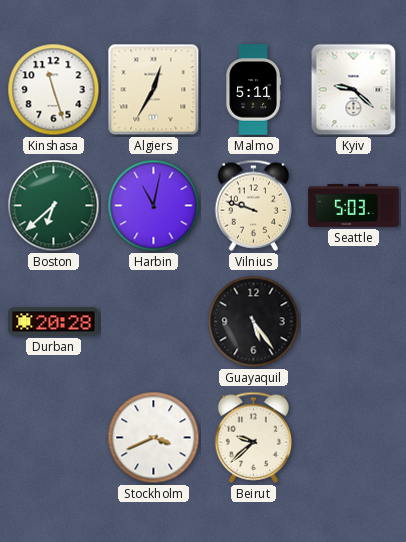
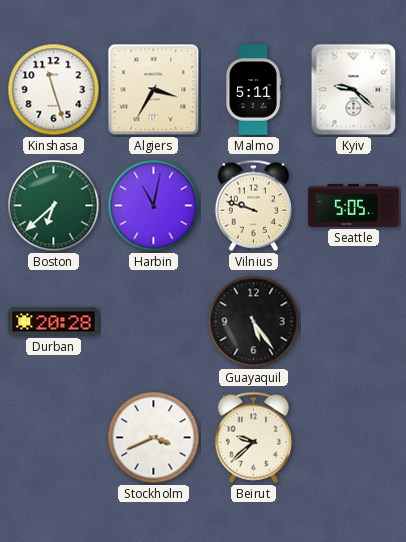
Algiers: 12:35 -> 3:35 (154, 90)
Seattle: 5:03 -> 5:05 (354, 205)
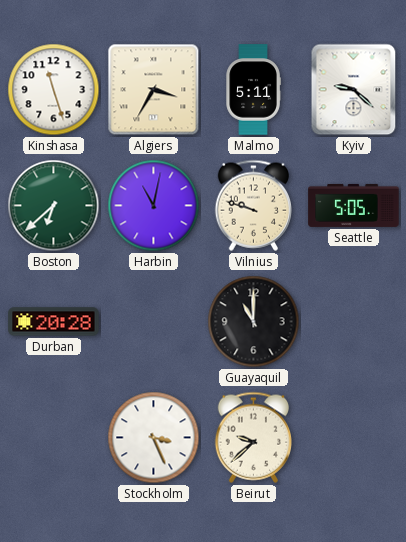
Guayaquil: 5:24 -> 11:00 (254, 322)
Stockholm: 3:41 -> 3:26 (154, 438)
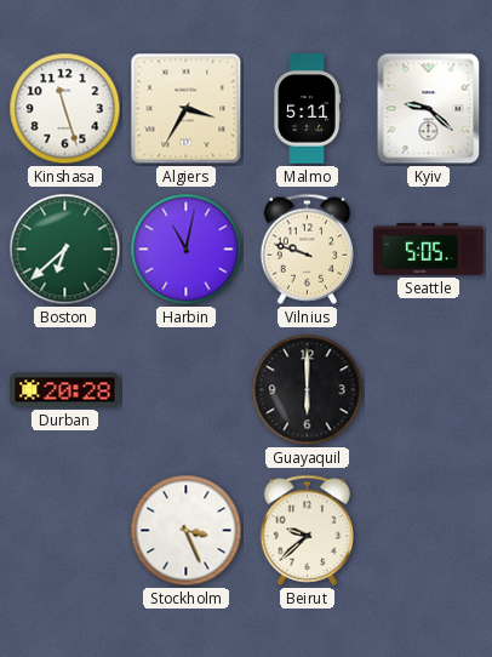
Guayaquil: 11:00 -> 6:00 (308, 390)
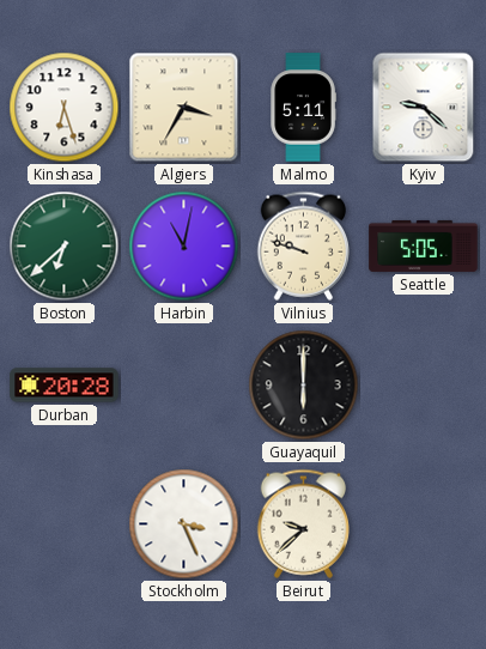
Kinshasa: 11:27 -> 6:27 (65, 108)
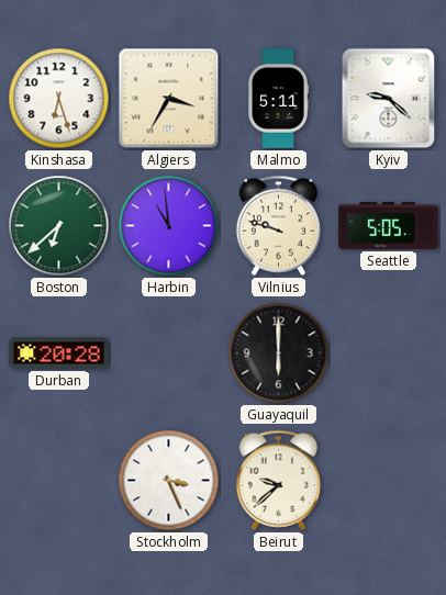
Harbin: 11:02 -> 10:59 (169, 226)
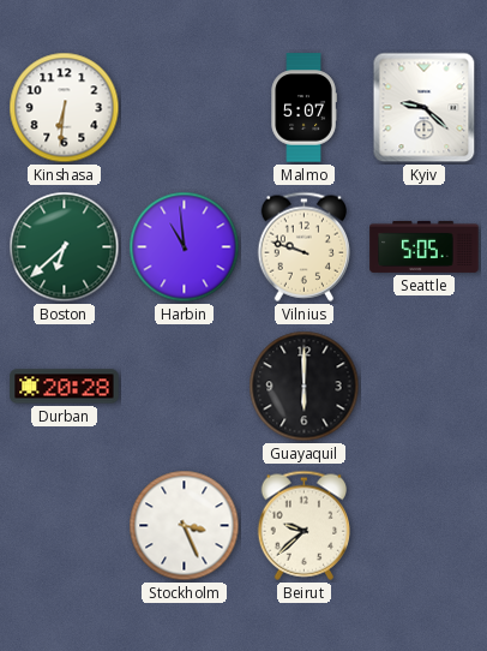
Kinshasa: 6:27 -> 6:31 (65, 108)
Algiers: 3:35 -> none (169, 99)
Malmo: 5:11 -> 5:07 (303, 108)
